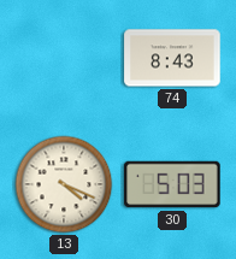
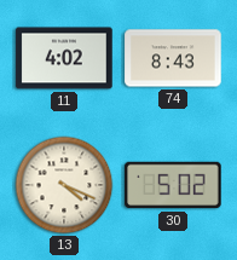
11: none -> 4:02 (64, 58)
30: 5:03 -> 5:02 (173, 185)
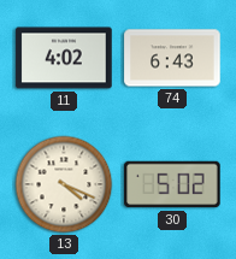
74: 8:43 -> 6:43 (172, 58)
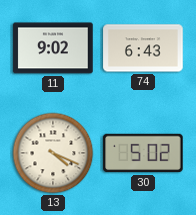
11: 4:02 -> 9:02 (53, 48)
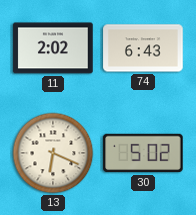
11: 9:02 -> 2:02 (53, 48)
13: 4:19 -> 6:19 (53, 153)
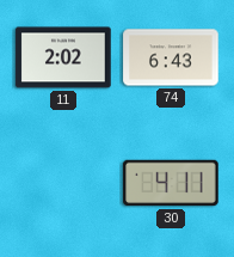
13: 6:19 -> none (53, 153)
30: 5:02 -> 4:11 (171, 183)
